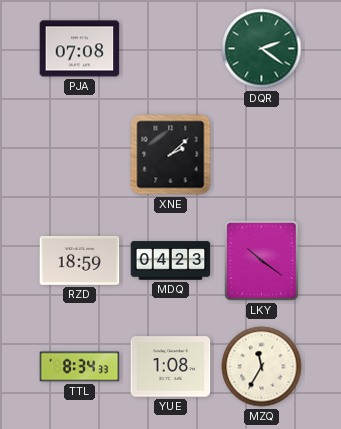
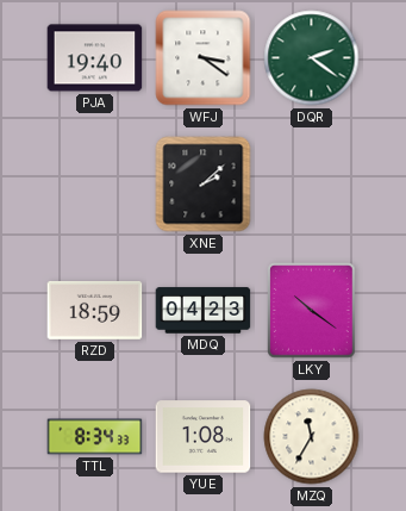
PJA: 07:08 -> 19:40 (95, 58)
WFJ: none -> 3:21 (204, 58)
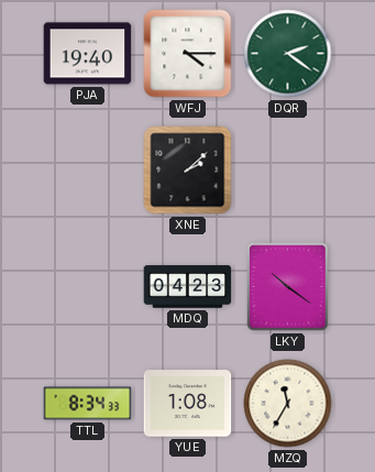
WFJ: 3:21 -> 4:15 (188, 54)
RZD: 18:59 -> none (95, 310)
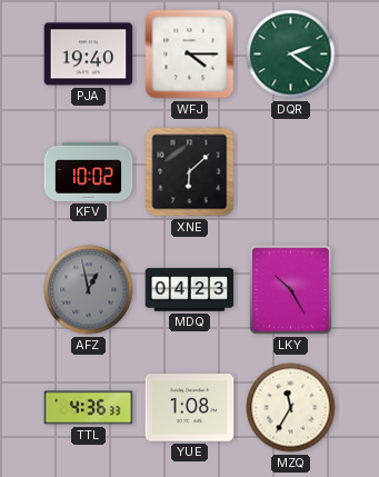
KFV: none -> 10:02 (89, 171)
XNE: 2:08 -> 6:08 (190, 172)
AFZ: none -> 12:58 (89, 290)
LKY: 10:21 -> 10:25 (291, 290)
TTL: 8:34 -> 4:36 (89, 408)
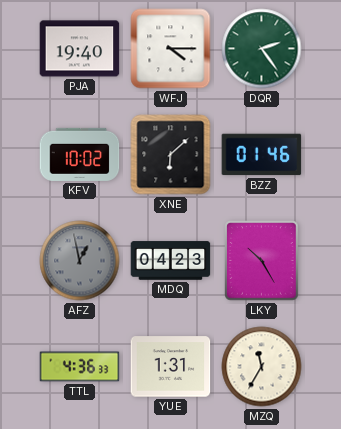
DQR: 2:21 -> 2:24 (262, 49)
BZZ: none -> 01:46 (262, 155)
YUE: 1:08 -> 1:31 (171, 367)
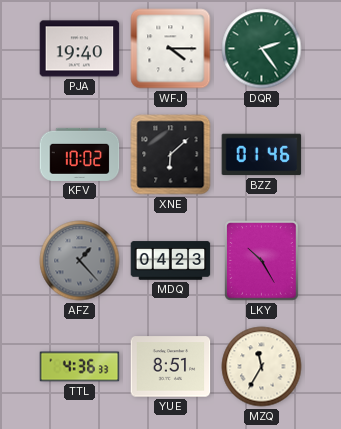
AFZ: 12:58 -> 1:23 (80, 261)
YUE: 1:31 -> 8:51 (171, 367)
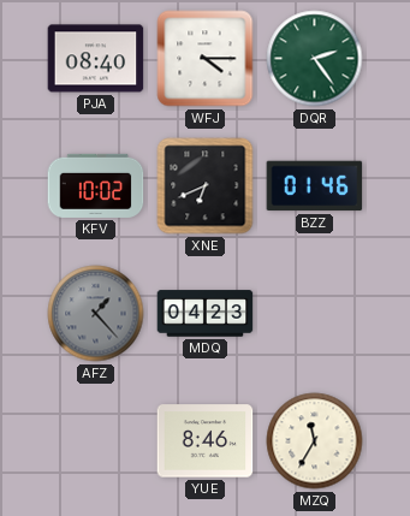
PJA: 19:40 -> 08:40 (96, 59)
XNE: 6:08 -> 6:41 (206, 186)
LKY: 10:25 -> none (262, 261)
TTL: 4:36 -> none (80, 367)
YUE: 8:51 -> 8:46 (206, 441)
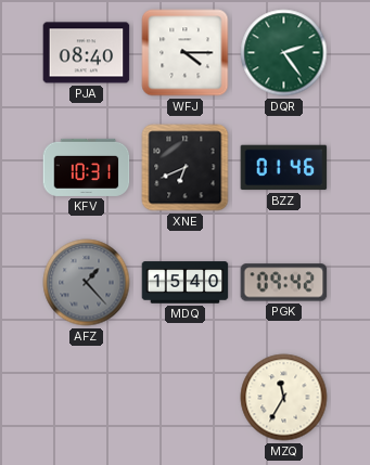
KFV: 10:02 -> 10:31 (87, 167)
MDQ: 04:23 -> 15:40 (186, 283)
PGK: none -> 09:42 (284, 283)
YUE: 8:46 -> none (206, 441)
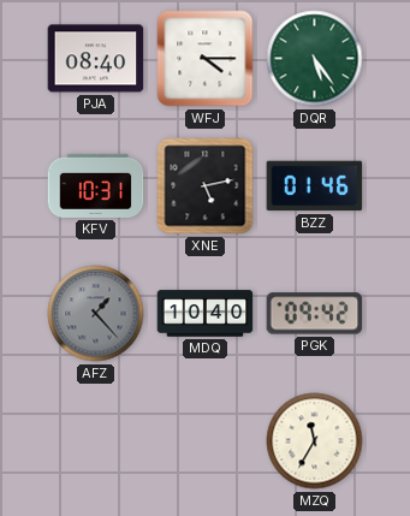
DQR: 2:24 -> 5:24 (315, 59)
XNE: 6:41 -> 5:13 (206, 186)
MDQ: 15:40 -> 10:40 (206, 314)
